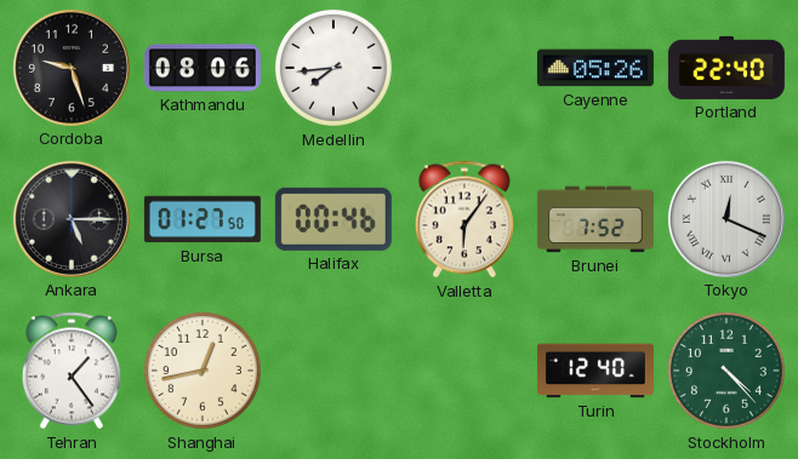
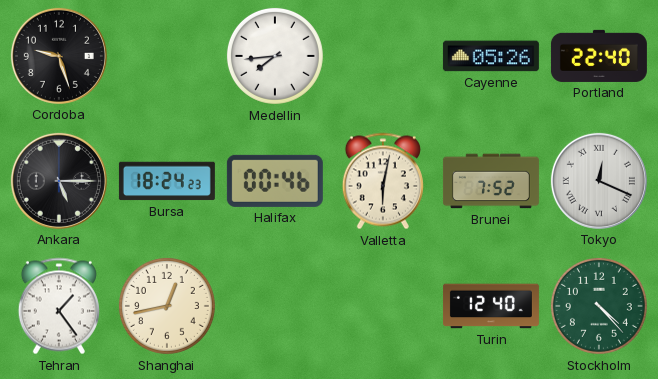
Kathmandu: 08:06 -> none (203, 68)
Bursa: 01:27 -> 18:24 (167, 181)
Valletta: 6:06 -> 6:02 (383, 181)
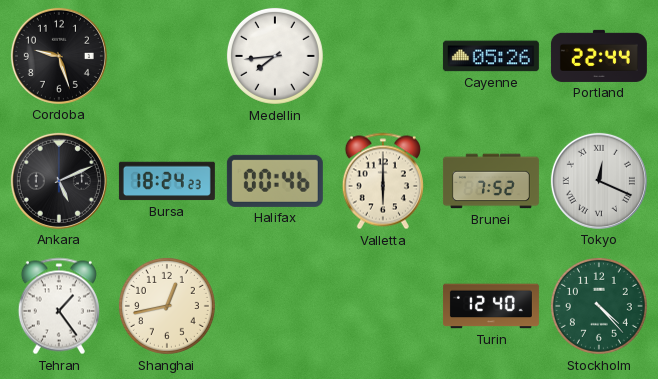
Portland: 22:40 -> 22:44 (599, 56)
Ankara: 5:15 -> 5:11 (59, 181)
Valletta: 6:02 -> 6:00 (383, 181)
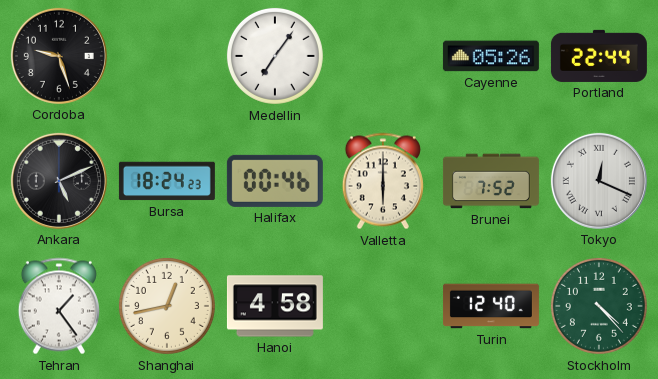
Medellin: 7:44 -> 7:06 (275, 56)
Hanoi: none -> 4:58 (275, 306)
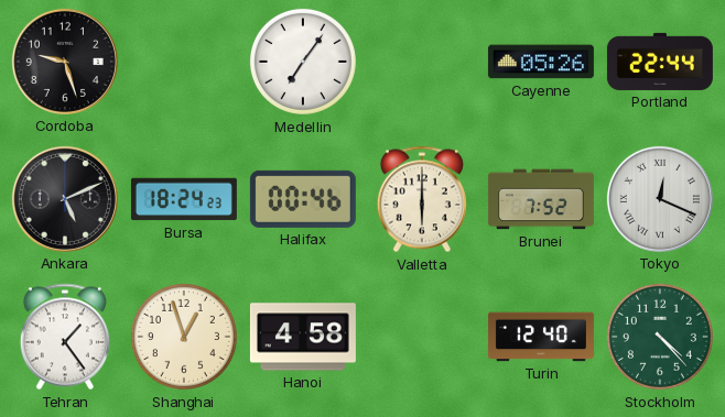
Shanghai: 12:43 -> 12:57 (184, 337)
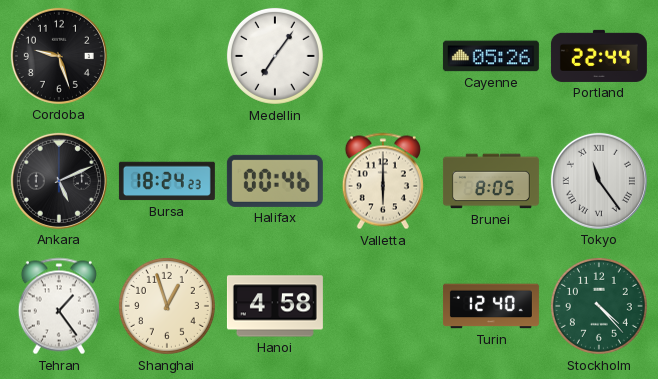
Brunei: 7:52 -> 8:05 (491, 181)
Tokyo: 12:19 -> 11:24 (599, 181)
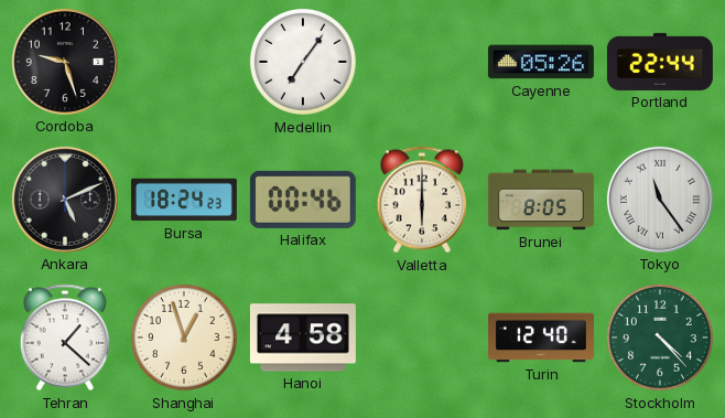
Tehran: 1:24 -> 1:22 (65, 337)
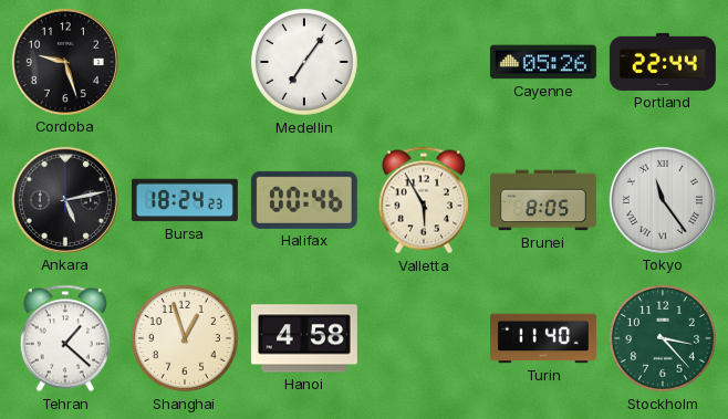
Ankara: 5:11 -> 5:13 (65, 200)
Valletta: 6:00 -> 5:55 (424, 200)
Turin: 12:40 -> 11:40 (543, 338)
Stockholm: 4:23 -> 3:23 (663, 338)
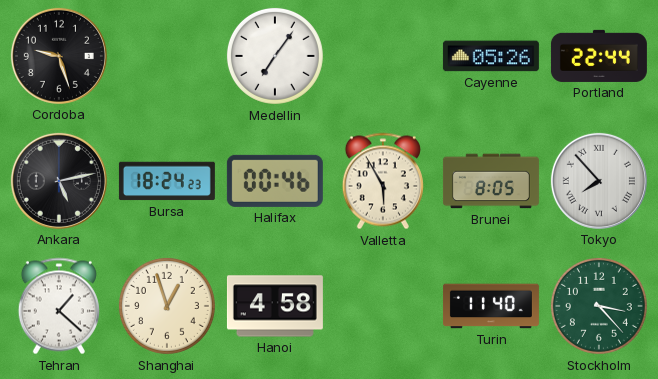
Tokyo: 11:24 -> 7:53 (599, 181)
